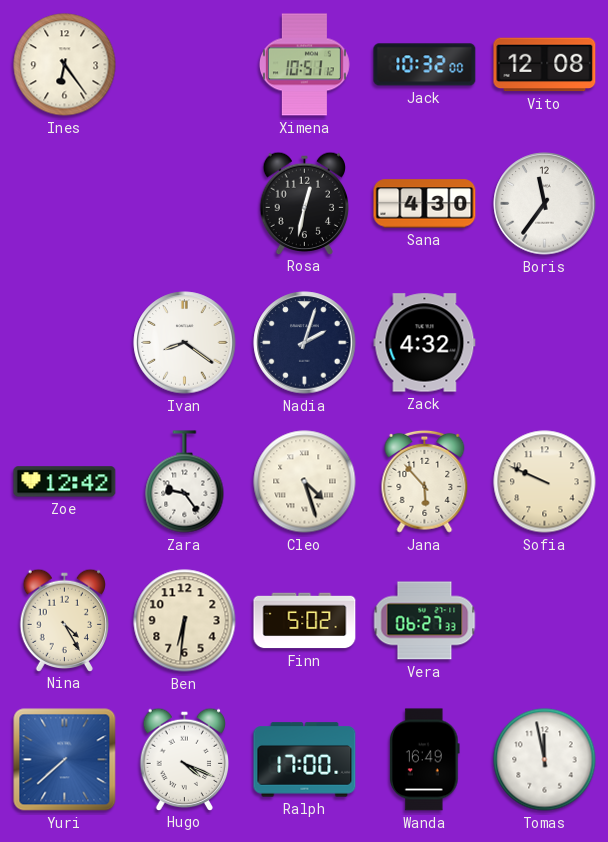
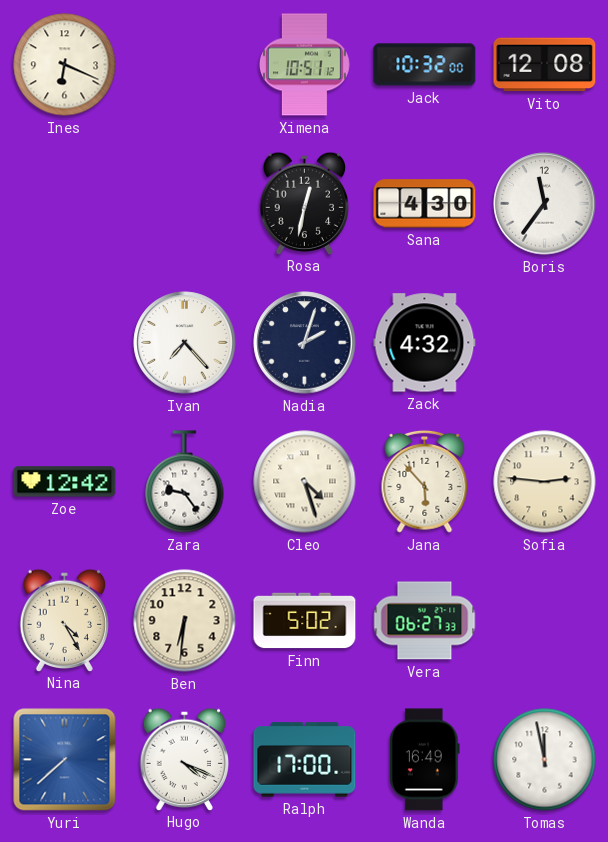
Ines: 6:24 -> 6:19 (65, 65)
Ivan: 8:21 -> 7:23 (185, 343)
Sofia: 9:49 -> 2:46 (545, 482)
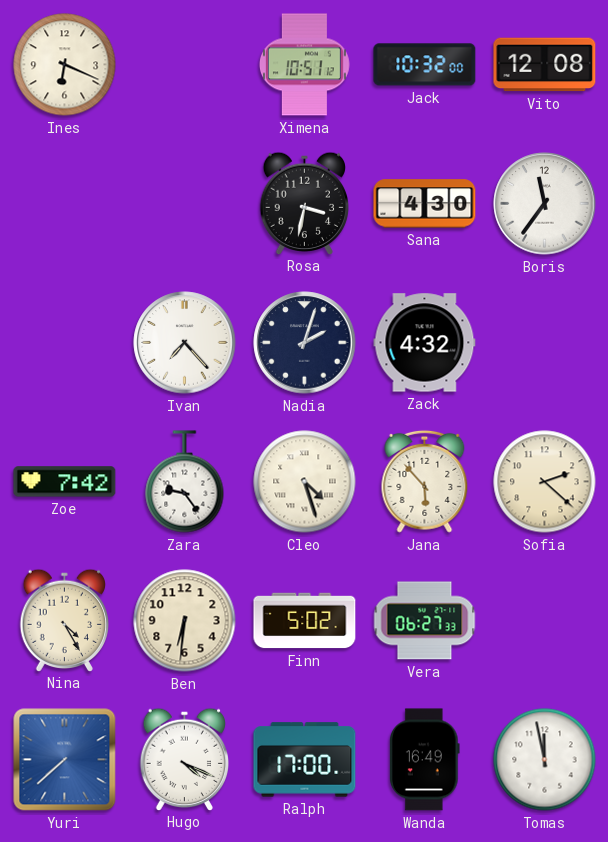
Rosa: 12:32 -> 3:32 (304, 203)
Zoe: 12:42 -> 7:42 (65, 482)
Sofia: 2:46 -> 2:22 (545, 482)
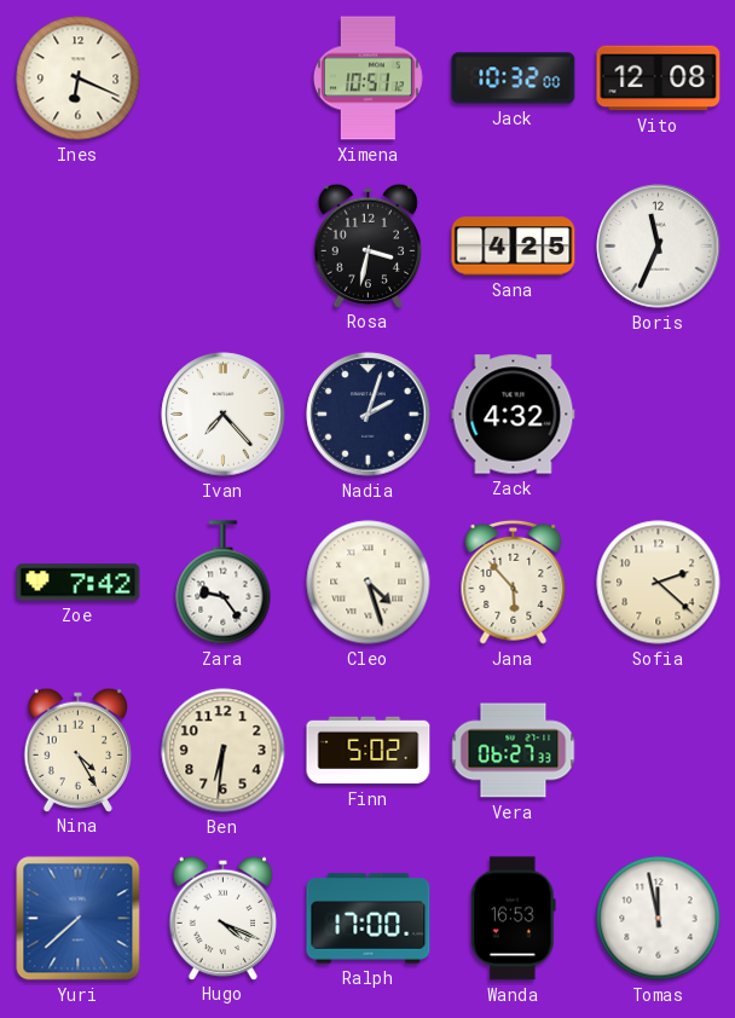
Sana: 4:30 -> 4:25 (514, 247)
Boris: 11:36 -> 11:34 (659, 247)
Wanda: 16:49 -> 16:53 (514, 919)
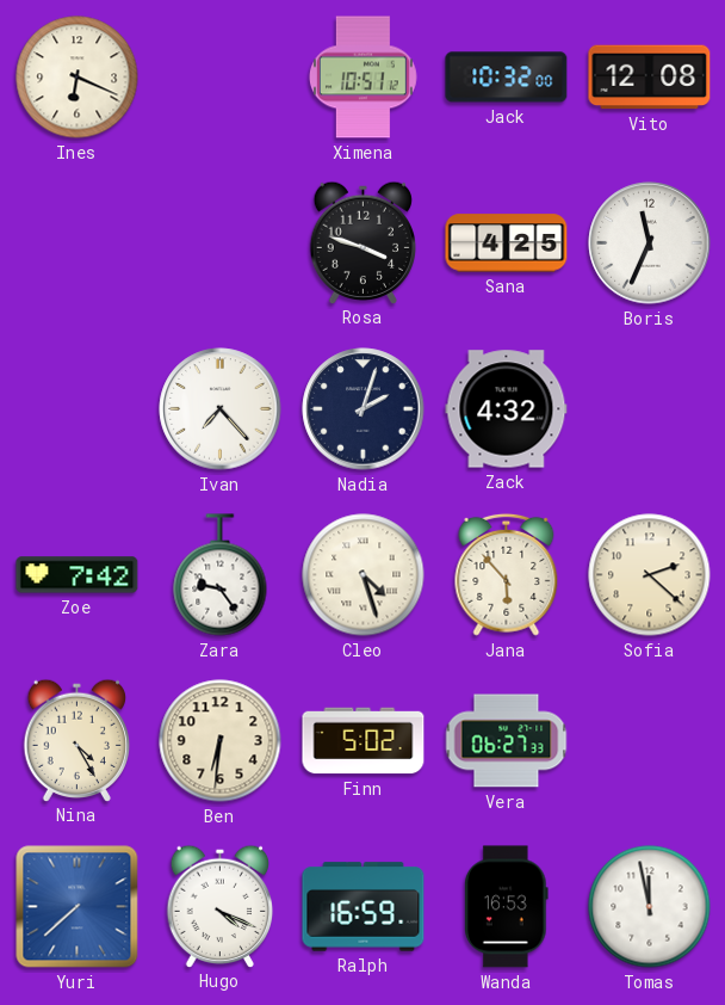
Rosa: 3:32 -> 3:48 (362, 242)
Ralph: 17:00 -> 16:59 (364, 907)
